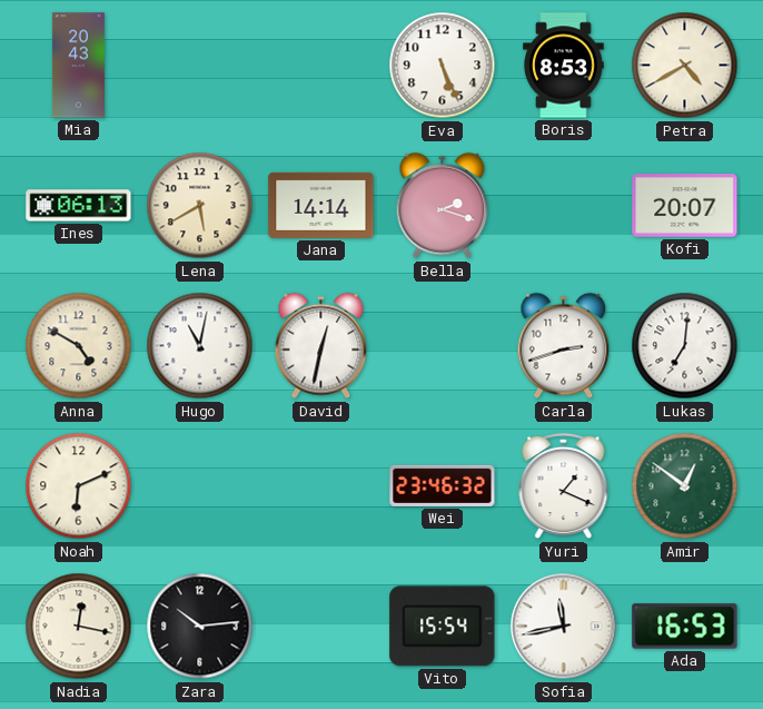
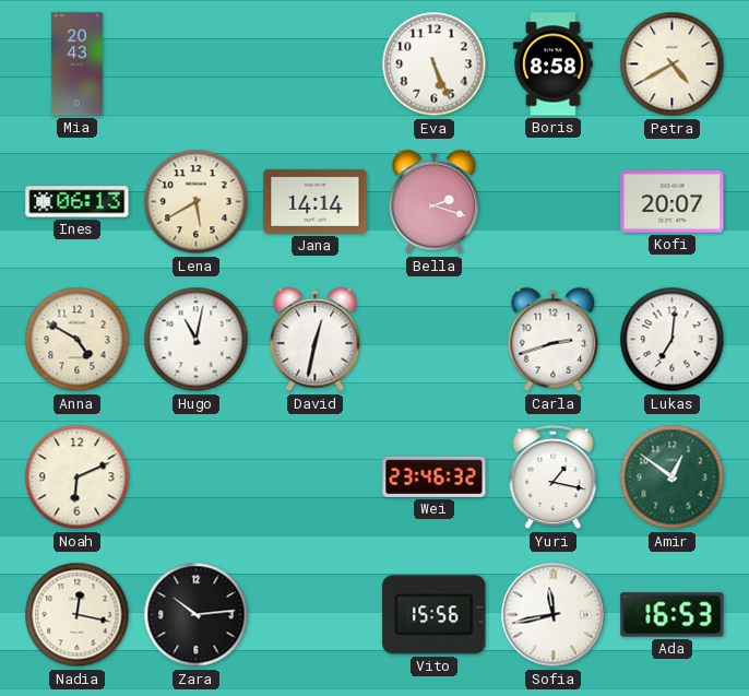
Boris: 8:53 -> 8:58 (554, 64)
Yuri: 1:19 -> 1:17 (554, 477)
Vito: 15:54 -> 15:56 (435, 615)
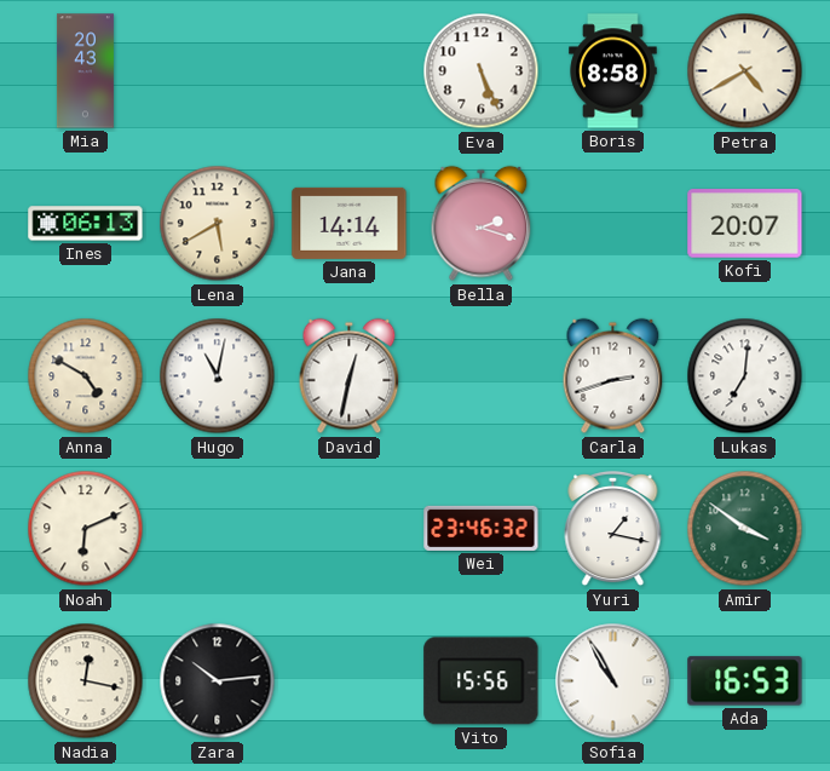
Amir: 12:51 -> 3:51 (745, 529)
Sofia: 11:43 -> 10:55 (613, 681)
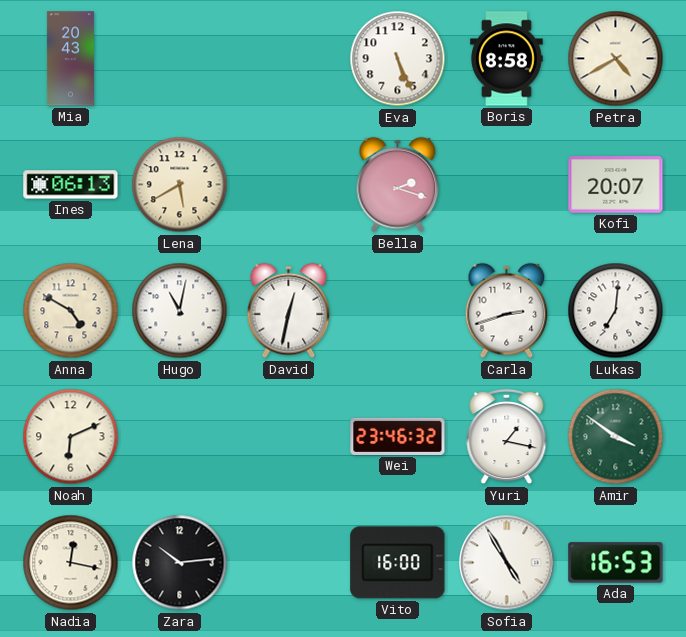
Jana: 14:14 -> none (350, 223)
Vito: 15:56 -> 16:00 (398, 563)
Sofia: 10:55 -> 4:55 (507, 563)
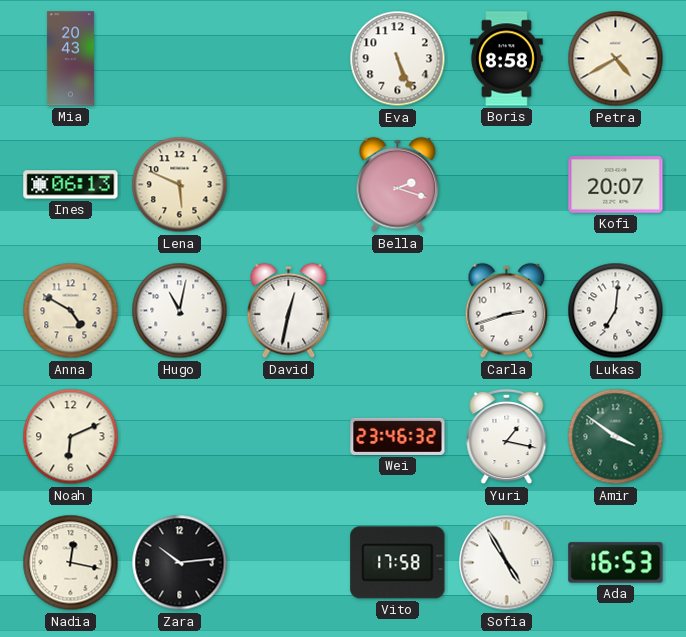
Lena: 5:40 -> 5:49 (180, 185)
Vito: 16:00 -> 17:58 (398, 563)
